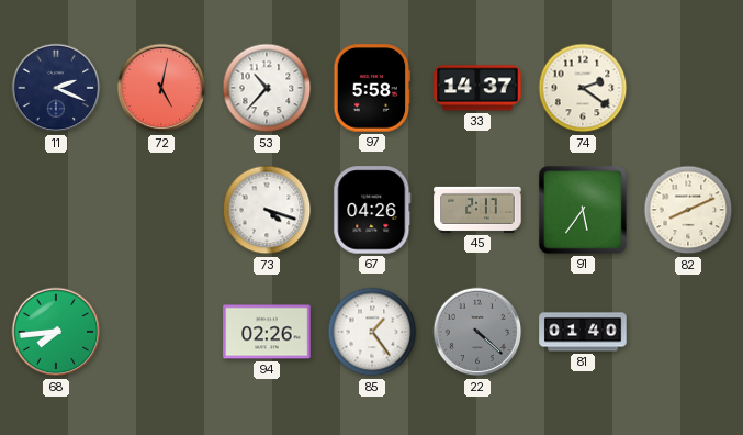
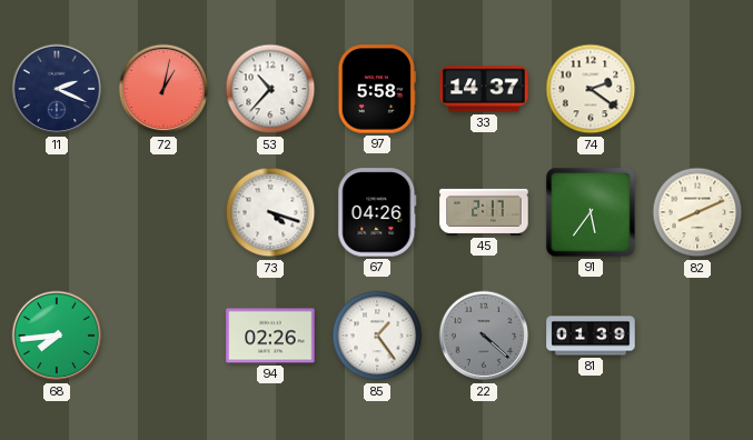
72: 5:02 -> 1:02 (164, 89)
81: 01:40 -> 01:39 (591, 336)
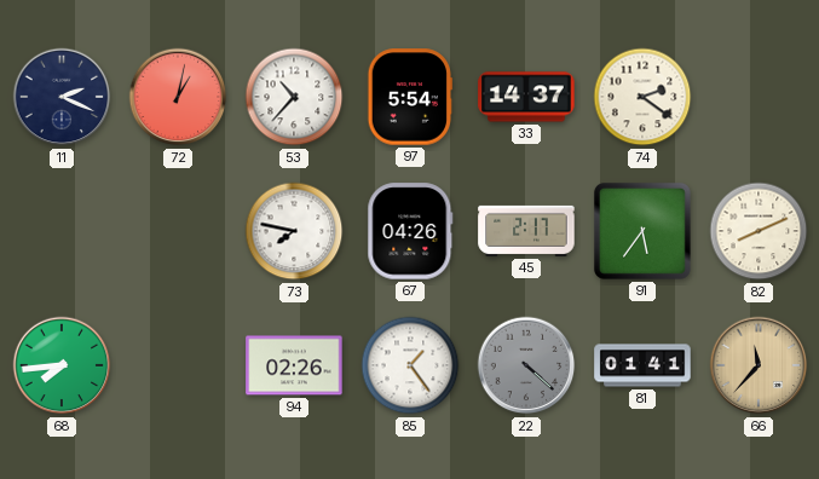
97: 5:58 -> 5:54 (410, 97)
73: 4:18 -> 7:47 (294, 231)
81: 01:39 -> 01:41 (642, 365)
66: none -> 11:37 (759, 365)
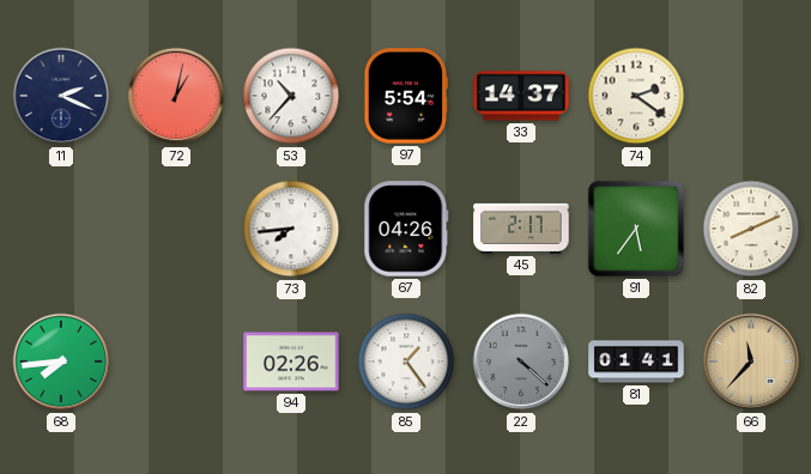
73: 7:47 -> 7:44 (291, 229)
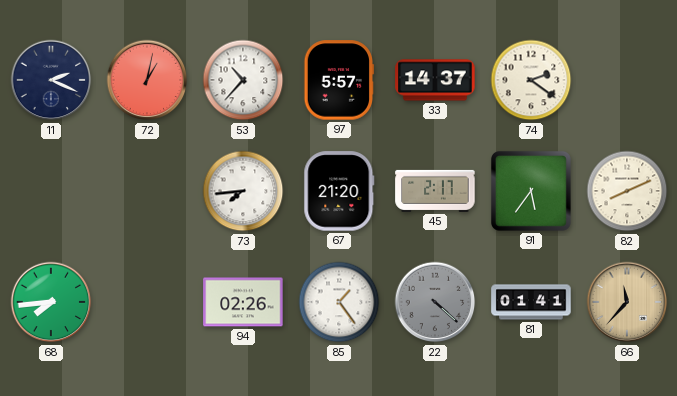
97: 5:54 -> 5:57 (339, 80)
67: 04:26 -> 21:20 (339, 191)
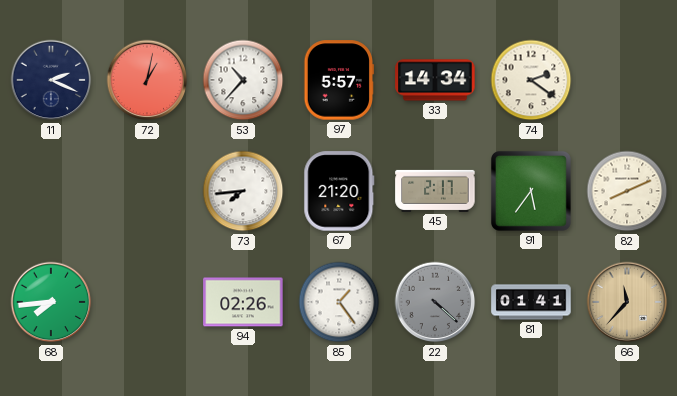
33: 14:37 -> 14:34 (435, 80)
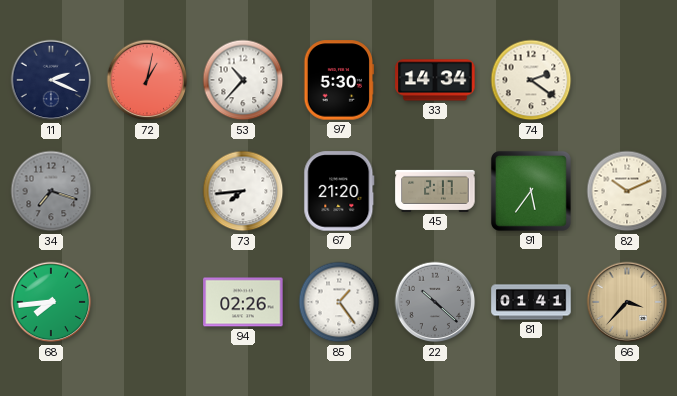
97: 5:57 -> 5:30 (339, 80)
34: none -> 7:18 (51, 191)
82: 8:11 -> 10:11 (627, 191)
22: 4:22 -> 10:22 (435, 302)
66: 11:37 -> 3:37 (627, 302)
